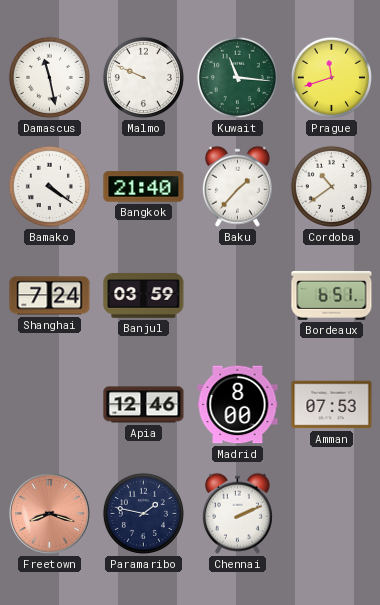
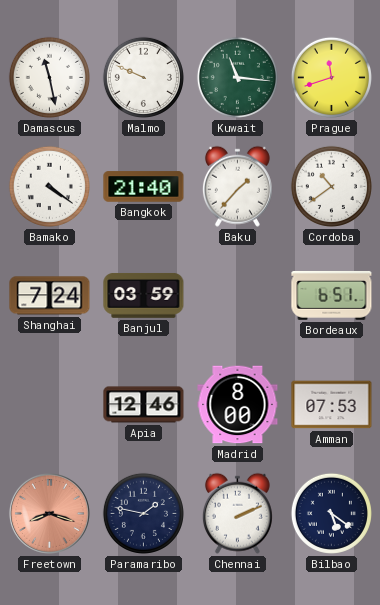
Bilbao: none -> 5:21 (331, 513)
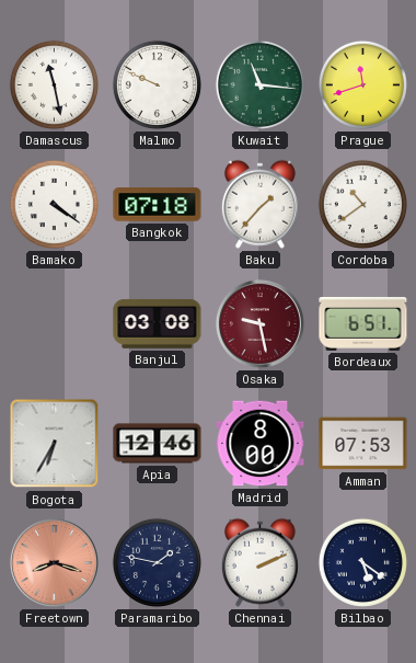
Bangkok: 21:40 -> 07:18 (158, 205)
Shanghai: 7:24 -> none (50, 296)
Banjul: 03:59 -> 03:08 (158, 323)
Osaka: none -> 9:28 (259, 323)
Bogota: none -> 6:35 (55, 444)
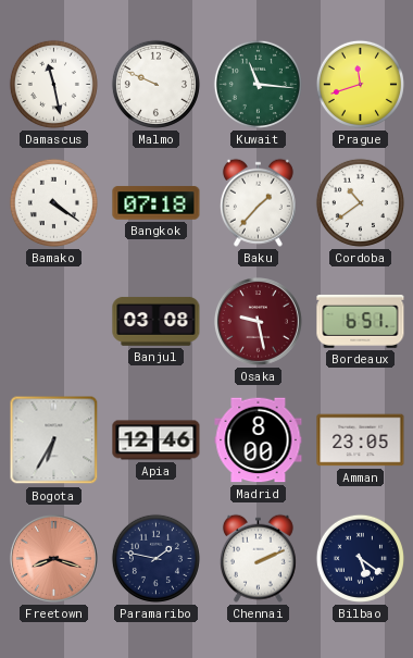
Amman: 07:53 -> 23:05 (361, 440)
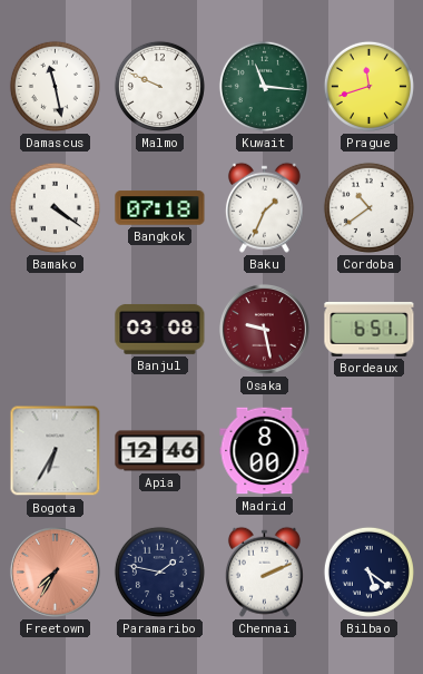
Baku: 1:37 -> 1:34 (264, 207)
Amman: 23:05 -> none (361, 440)
Freetown: 8:18 -> 7:35 (55, 572)
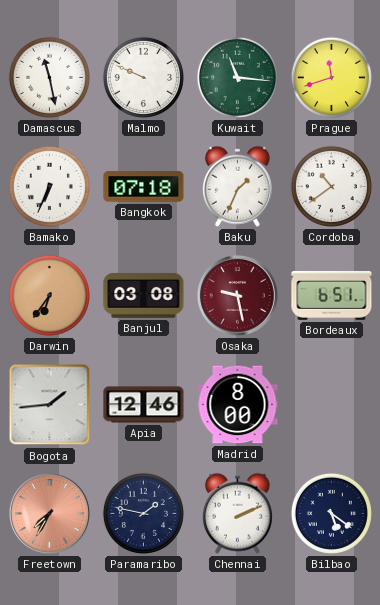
Bamako: 4:21 -> 6:34 (49, 186)
Darwin: none -> 6:36 (49, 295)
Bogota: 6:35 -> 1:44 (50, 405)
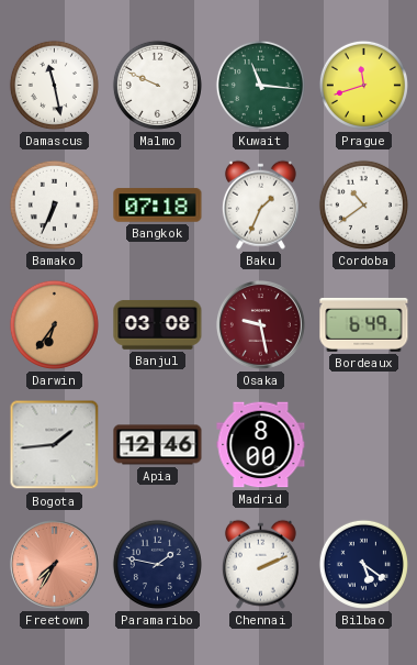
Bordeaux: 6:51 -> 6:49 (364, 324)
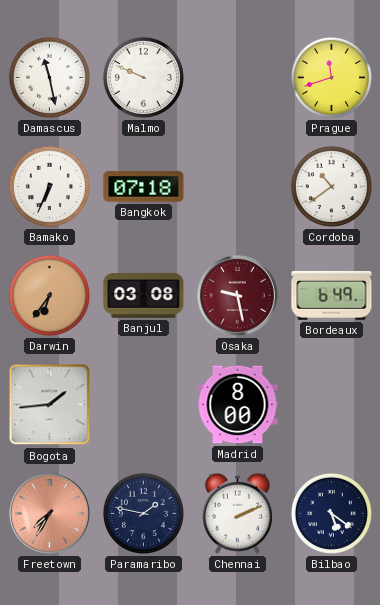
Kuwait: 11:16 -> none (260, 85)
Baku: 1:34 -> none (260, 204)
Apia: 12:46 -> none (158, 445)
